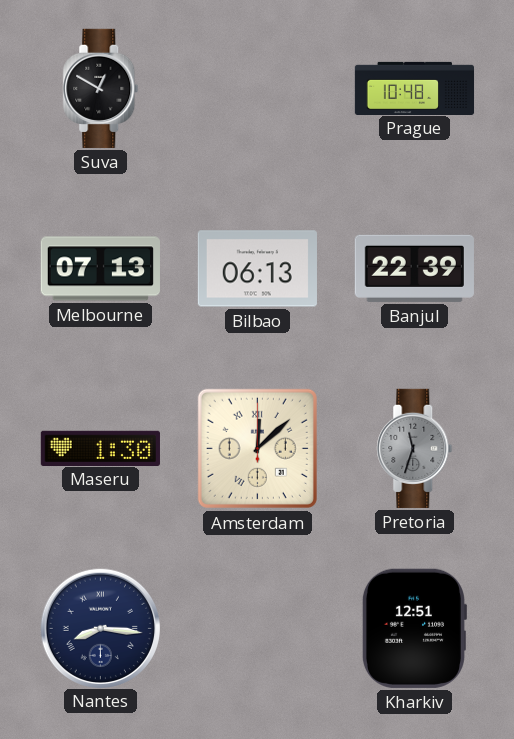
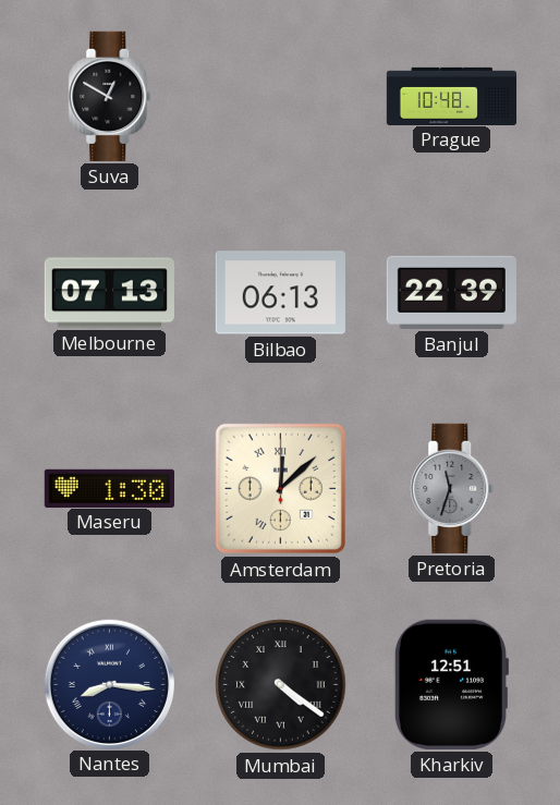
Mumbai: none -> 4:21 (281, 685)
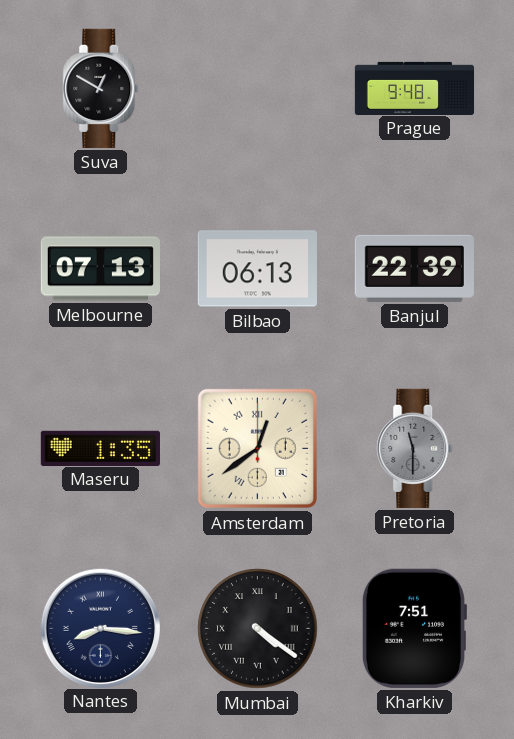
Prague: 10:48 -> 9:48 (415, 88)
Maseru: 1:30 -> 1:35 (100, 448)
Amsterdam: 12:08 -> 12:39 (257, 448)
Pretoria: 11:33 -> 11:30 (415, 448)
Kharkiv: 12:51 -> 7:51 (414, 628)
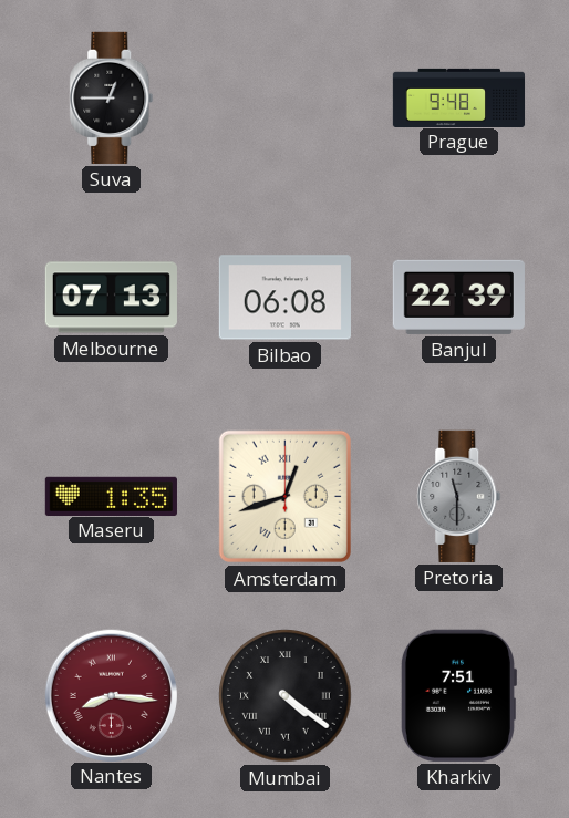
Suva: 12:50 -> 12:45 (112, 97)
Bilbao: 06:13 -> 06:08 (284, 298)
Amsterdam: 12:39 -> 12:42 (284, 496)
Nantes dial: navy -> burgundy (111, 695)
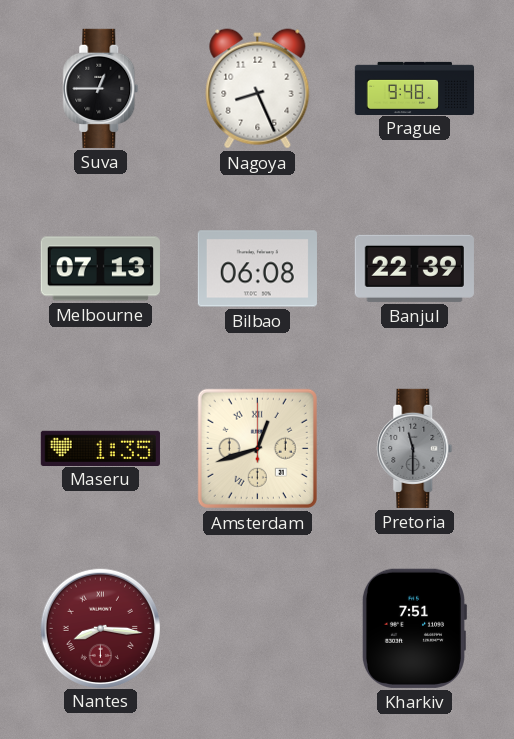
Nagoya: none -> 8:26 (258, 89)
Mumbai: 4:21 -> none (286, 696)
